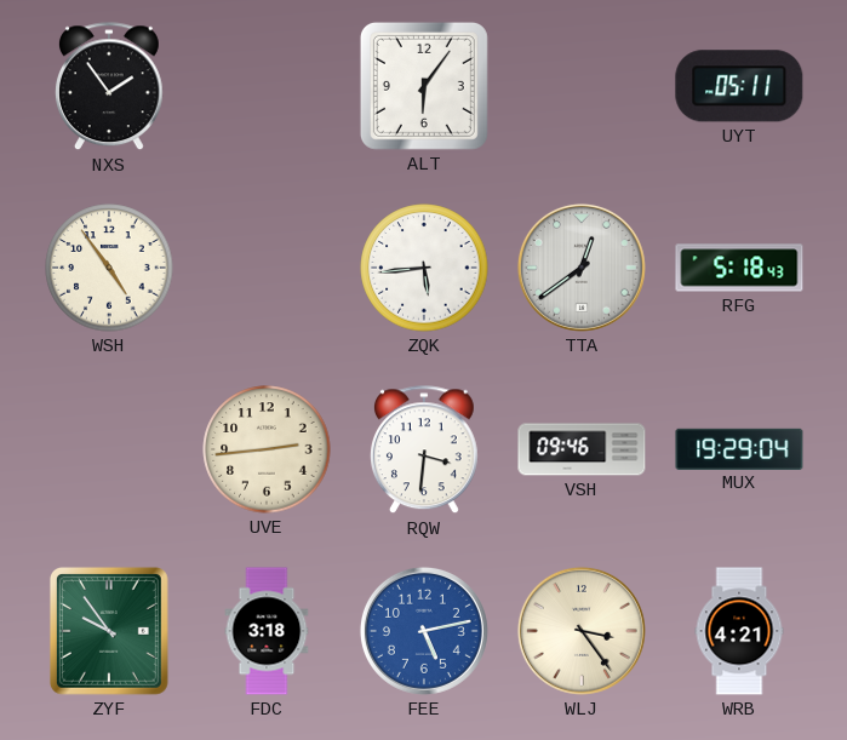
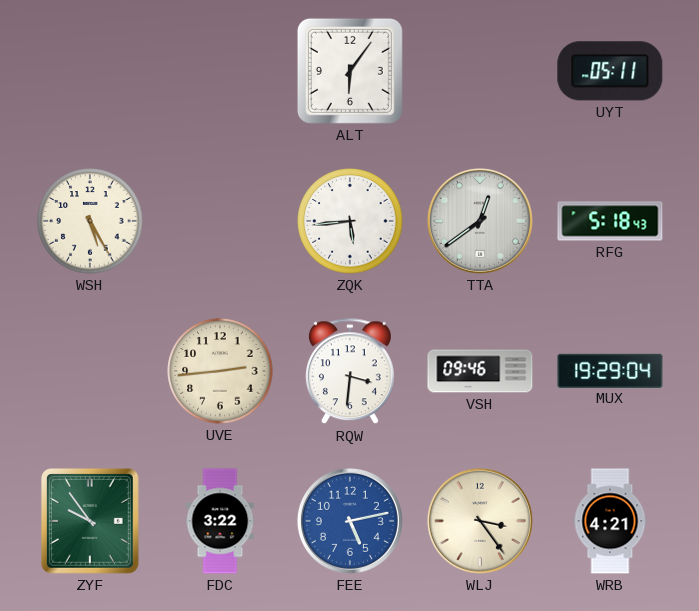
NXS: 1:54 -> none (109, 87)
WSH: 4:54 -> 5:25 (90, 221)
FDC: 3:18 -> 3:22 (220, 521)
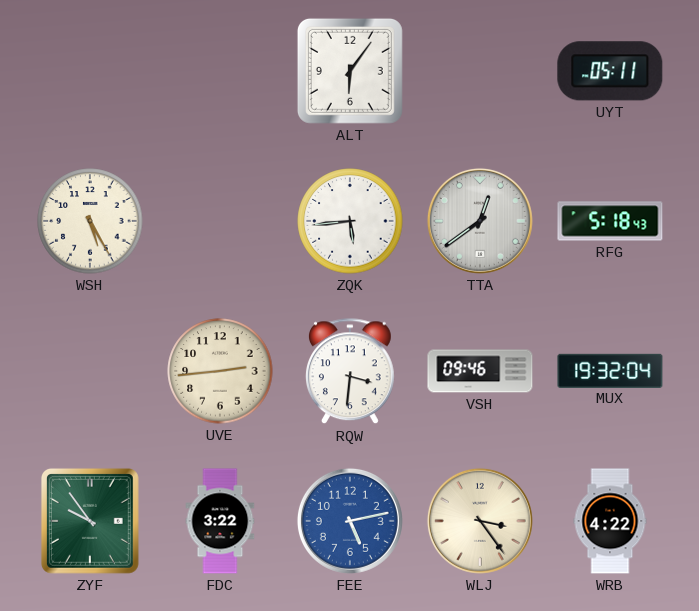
MUX: 19:29 -> 19:32 (610, 370)
WRB: 4:21 -> 4:22 (610, 521)
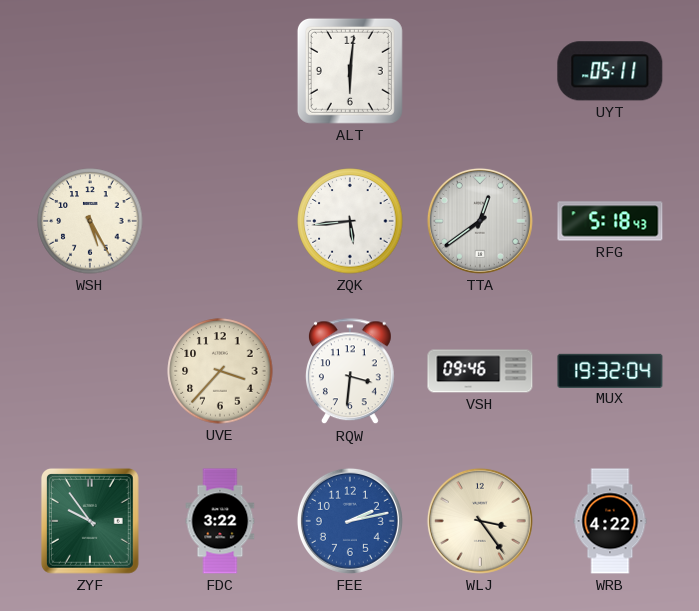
ALT: 6:06 -> 6:01 (350, 71)
UVE: 2:44 -> 3:37 (220, 371)
FEE: 5:13 -> 2:13 (350, 521)
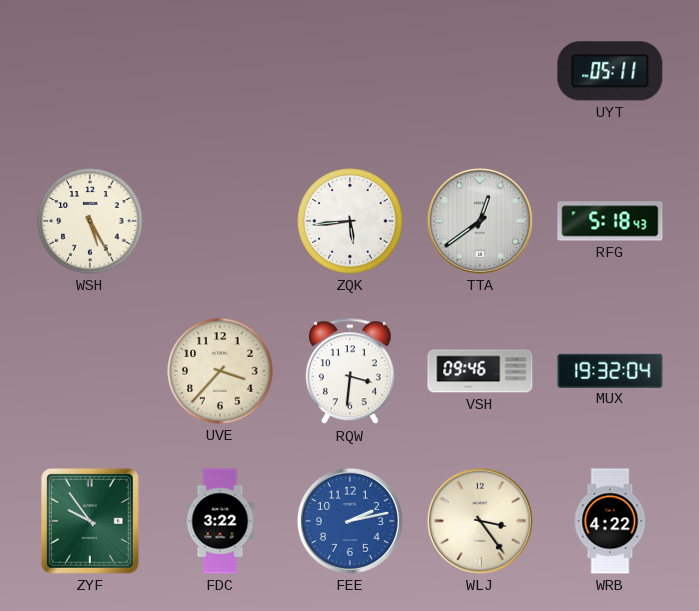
ALT: 6:01 -> none (350, 71)
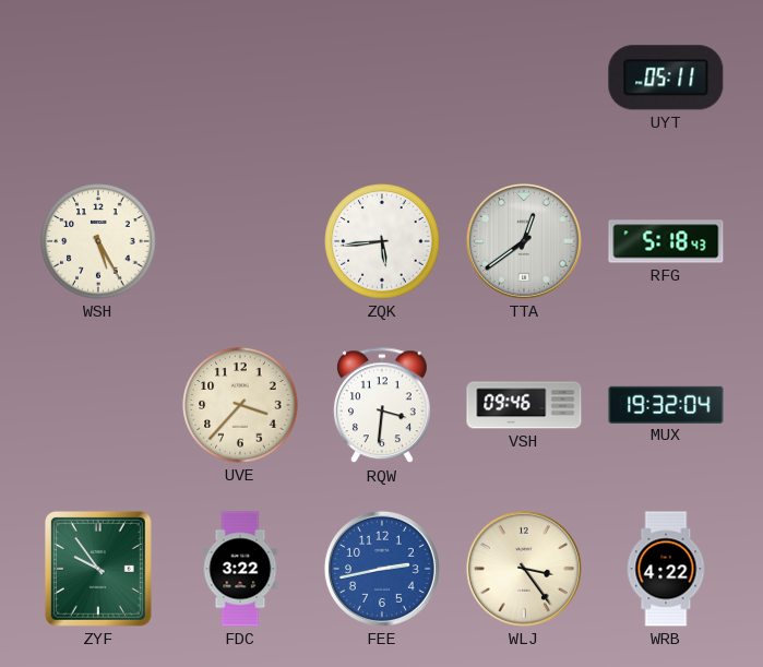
FEE: 2:13 -> 2:43 (382, 569)
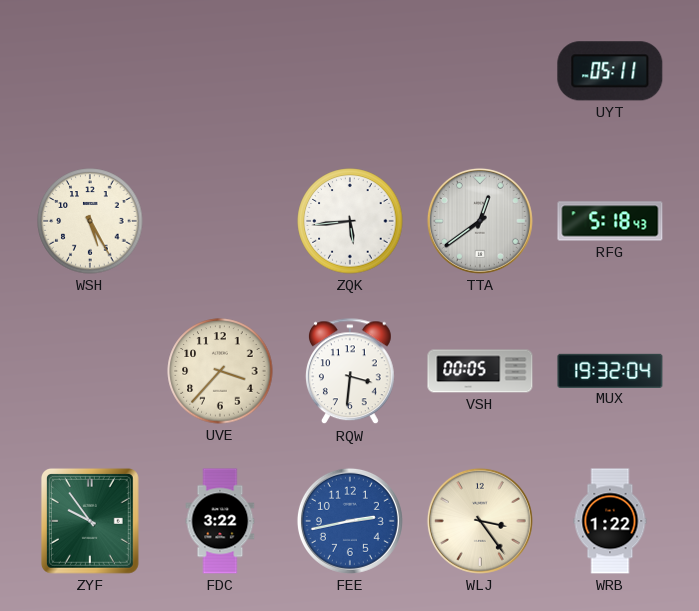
VSH: 09:46 -> 00:05 (480, 371)
WRB: 4:22 -> 1:22 (610, 521)
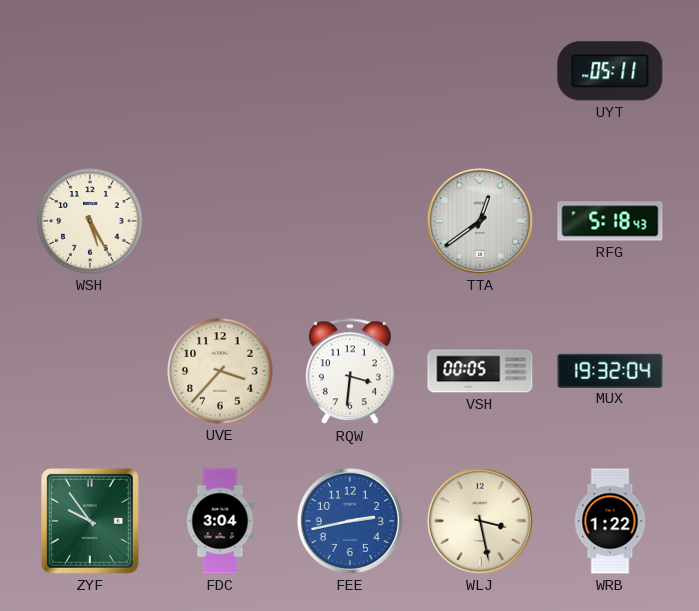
ZQK: 5:44 -> none (350, 221)
FDC: 3:22 -> 3:04 (220, 521)
WLJ: 3:24 -> 3:28 (480, 521)
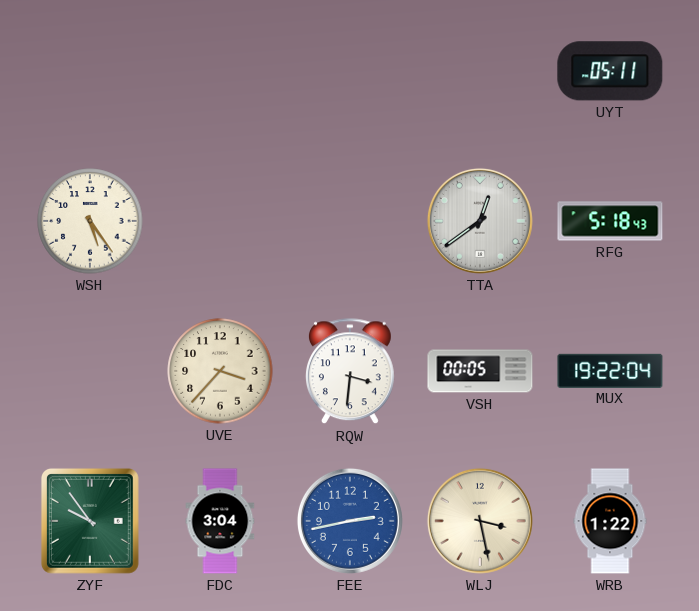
WSH: 5:25 -> 5:24 (90, 221)
MUX: 19:32 -> 19:22 (610, 370)
